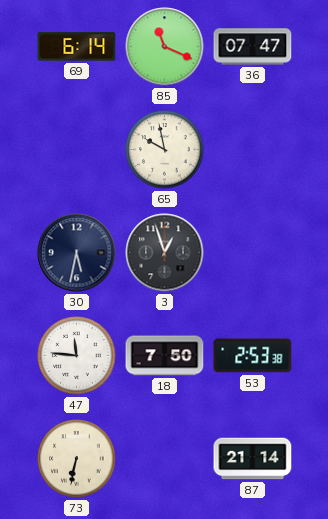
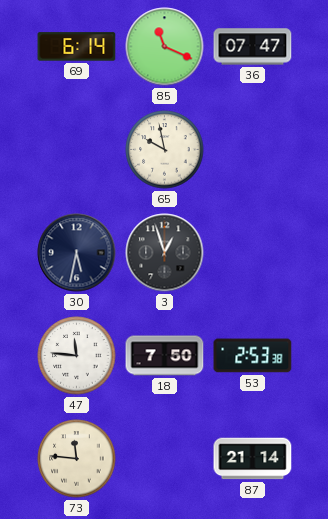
73: 6:32 -> 11:46 (77, 459)
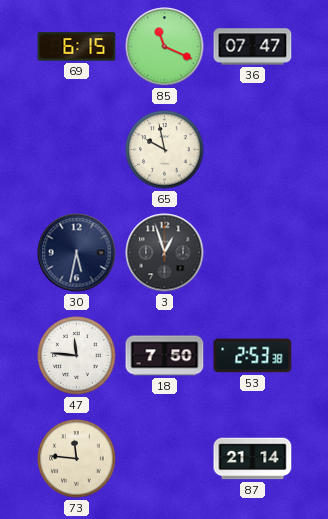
69: 6:14 -> 6:15 (77, 47)
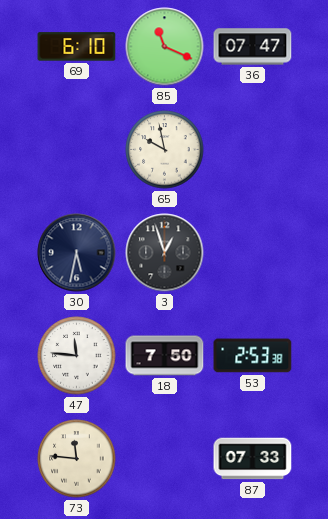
69: 6:15 -> 6:10 (77, 47)
87: 21:14 -> 07:33 (253, 459)
